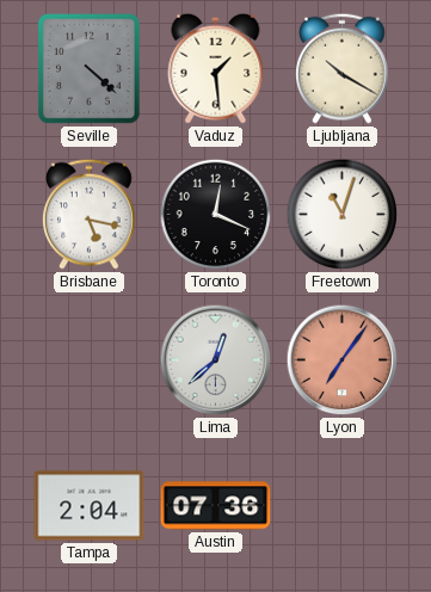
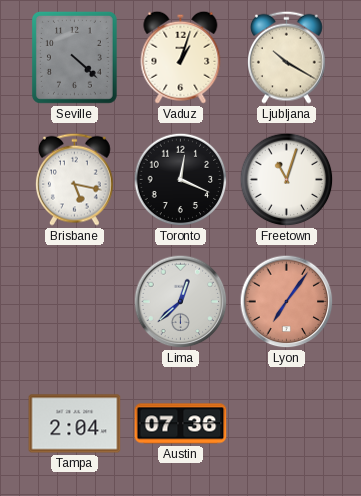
Vaduz: 1:29 -> 1:03 (181, 57)
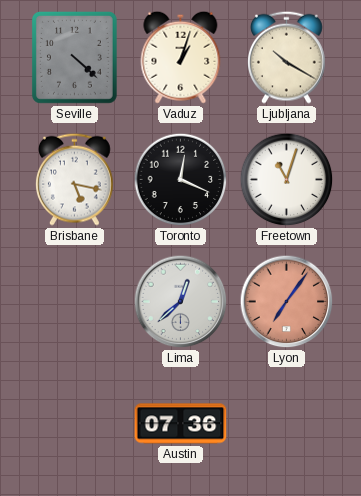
Tampa: 2:04 -> none (75, 424)
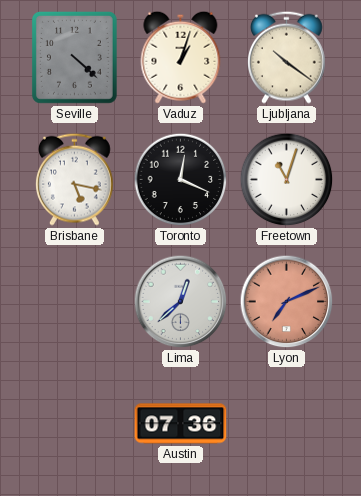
Ljubljana: 10:20 -> 10:21 (286, 57)
Lyon: 7:06 -> 7:11 (287, 302)
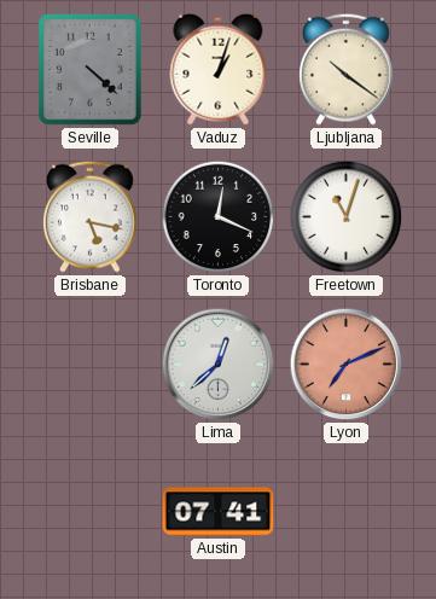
Austin: 07:36 -> 07:41 (219, 512)
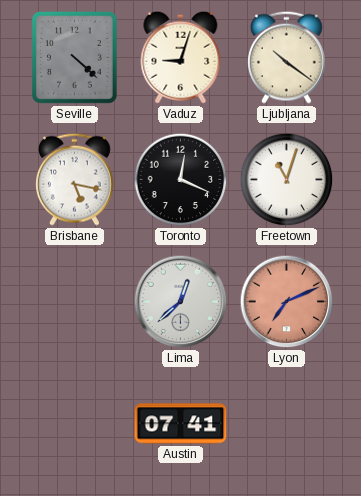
Vaduz: 1:03 -> 9:03 (181, 57)
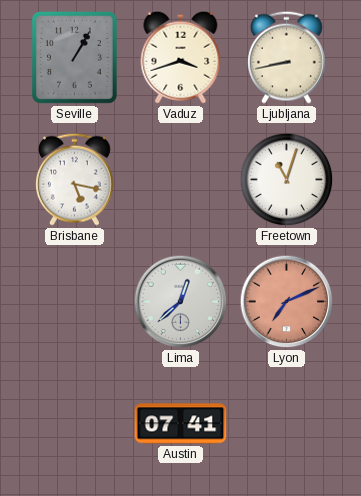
Seville: 4:22 -> 1:05 (74, 57)
Vaduz: 9:03 -> 3:42 (181, 57)
Ljubljana: 10:21 -> 8:43 (286, 57)
Toronto: 12:19 -> none (181, 180)
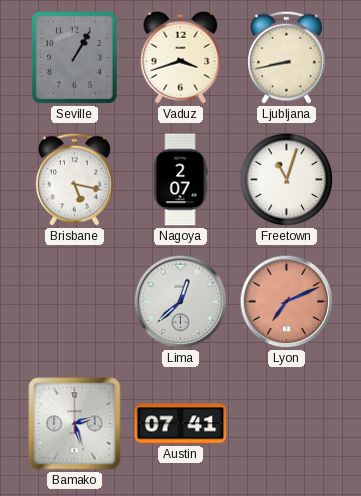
Nagoya: none -> 2:07 (180, 180)
Bamako: none -> 2:27 (75, 424)
